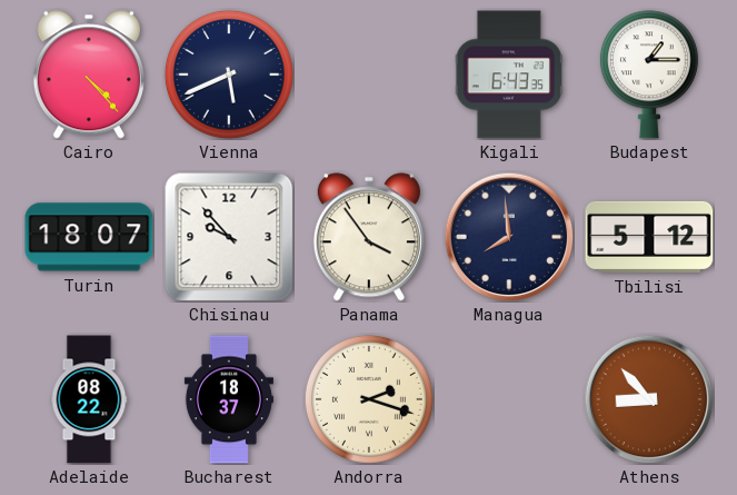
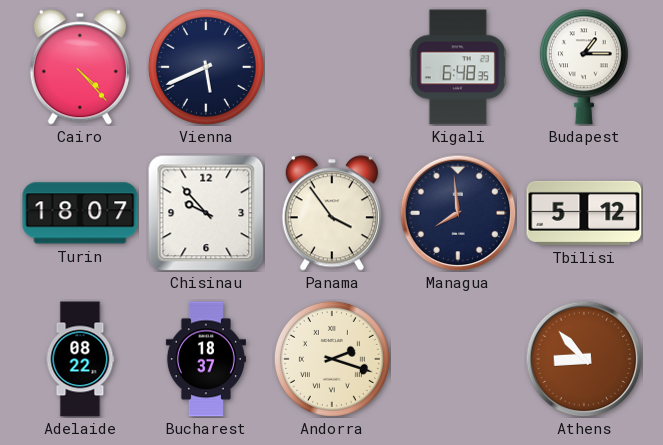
Kigali: 6:43 -> 6:48 (458, 67)
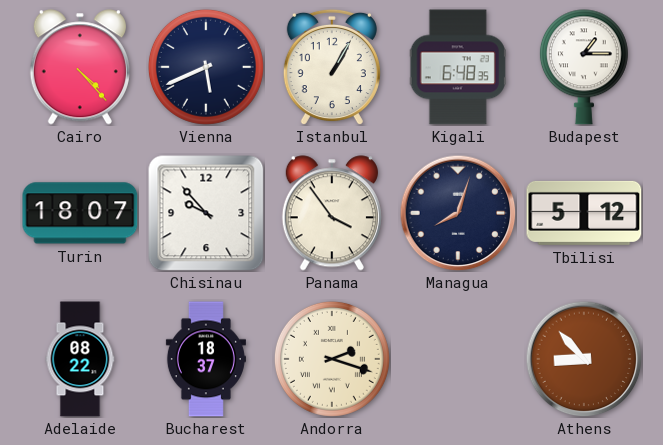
Istanbul: none -> 1:05 (332, 67)
Managua: 7:59 -> 8:03 (458, 213)
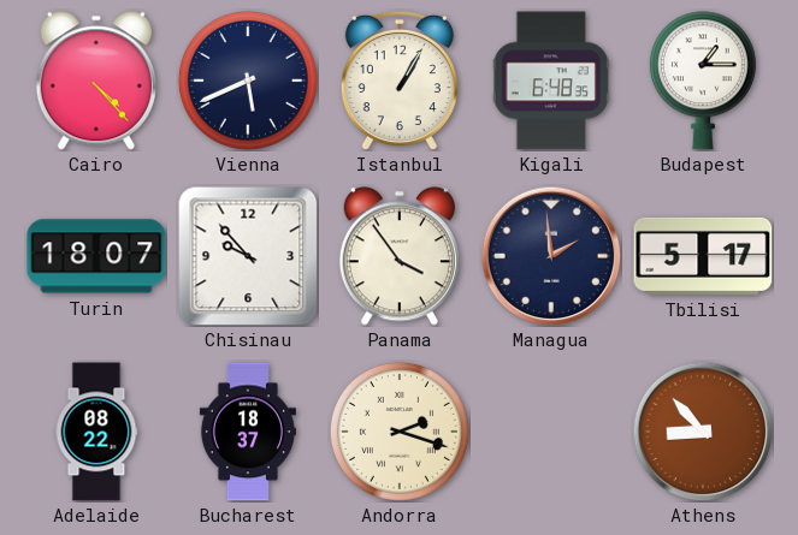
Managua: 8:03 -> 1:59 (551, 256)
Tbilisi: 5:12 -> 5:17 (703, 256)
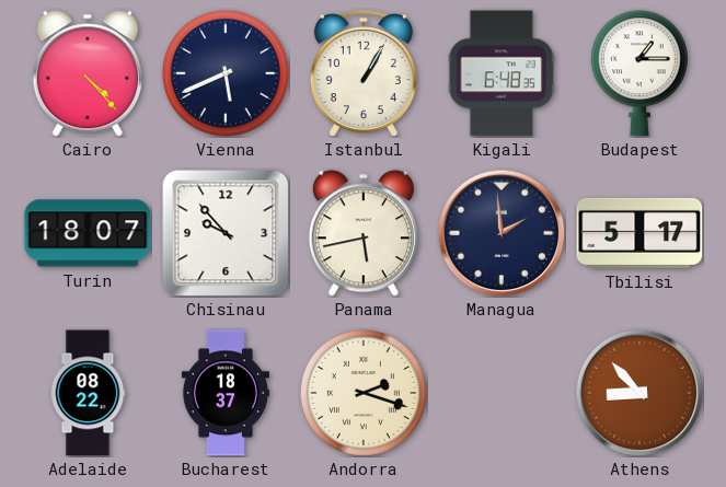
Panama: 3:54 -> 5:43 (364, 233)
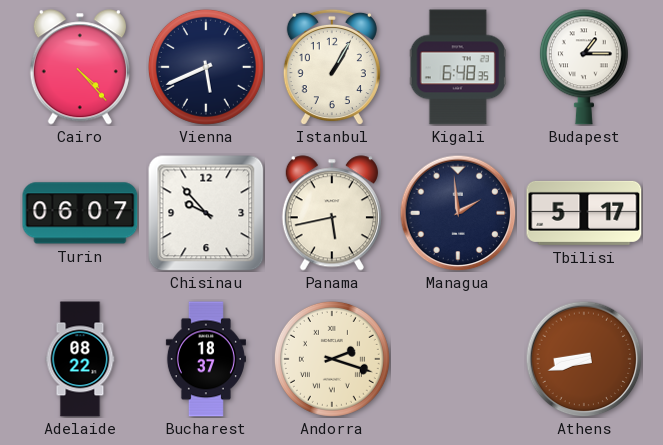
Turin: 18:07 -> 06:07 (80, 213)
Athens: 8:53 -> 8:42 (584, 359)
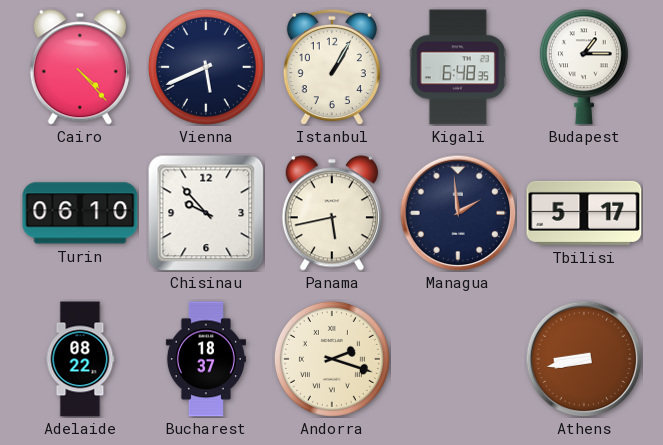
Turin: 06:07 -> 06:10 (80, 213)
Athens: 8:42 -> 8:43 (584, 359)
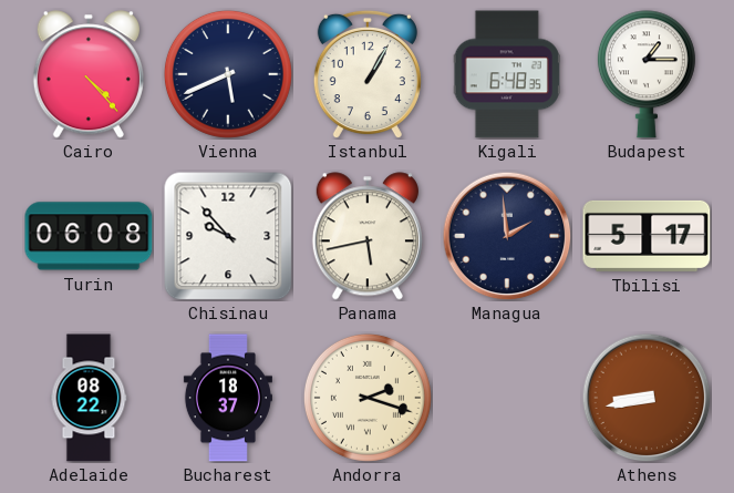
Turin: 06:10 -> 06:08 (89, 236)
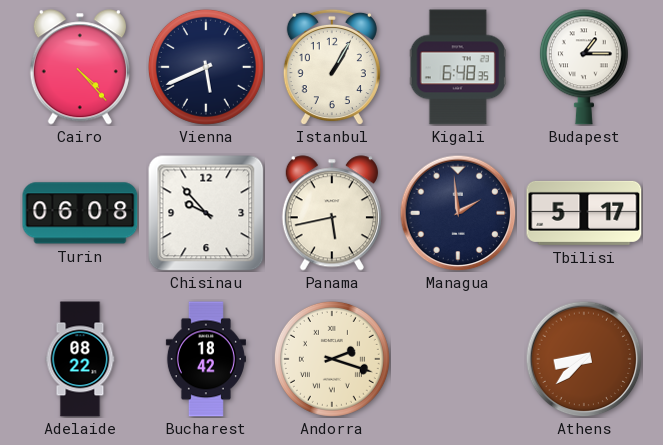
Bucharest: 18:37 -> 18:42 (206, 359)
Athens: 8:43 -> 8:38 (584, 359)
